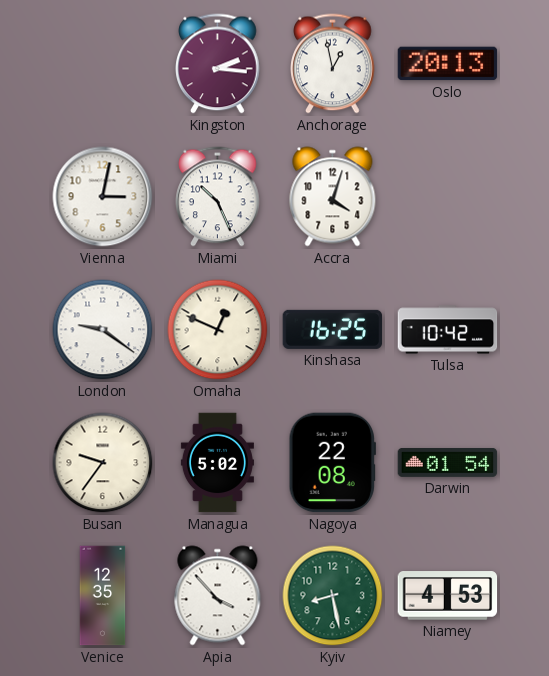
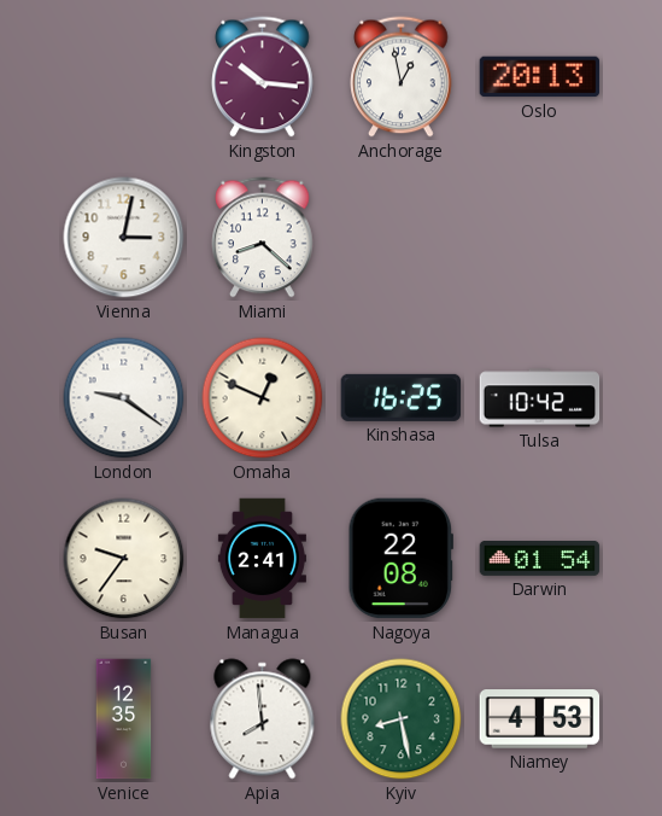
Kingston: 2:16 -> 10:16 (263, 77)
Miami: 10:26 -> 8:22 (263, 238)
Accra: 4:03 -> none (333, 197)
Managua: 5:02 -> 2:41 (262, 559)
Apia: 3:53 -> 7:59 (263, 719)
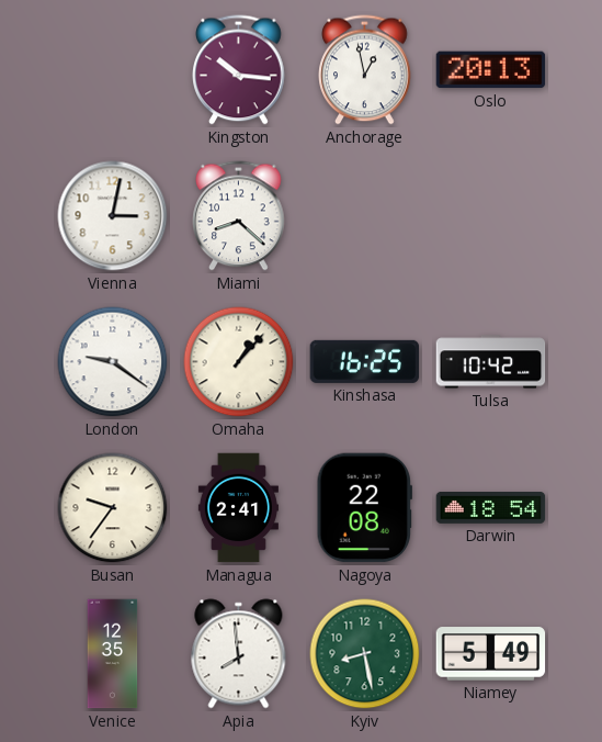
Omaha: 12:49 -> 1:07 (239, 362)
Darwin: 01:54 -> 18:54 (491, 508)
Niamey: 4:53 -> 5:49 (491, 654)
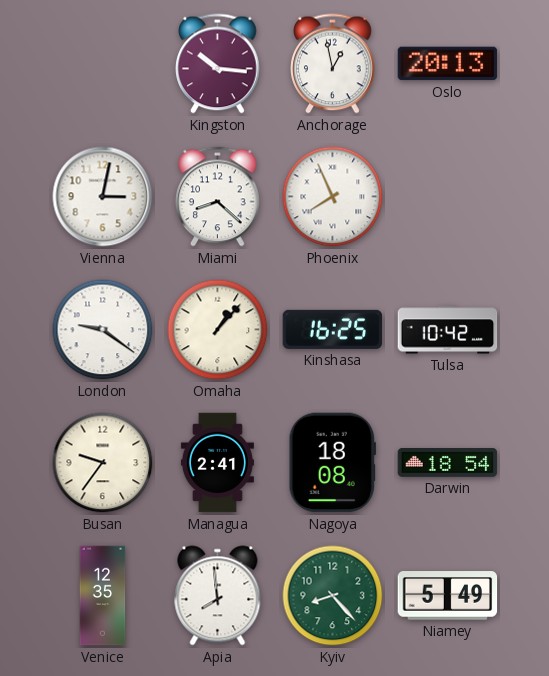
Phoenix: none -> 7:56 (333, 197)
Nagoya: 22:08 -> 18:08 (332, 463)
Kyiv: 8:28 -> 8:23 (333, 596)
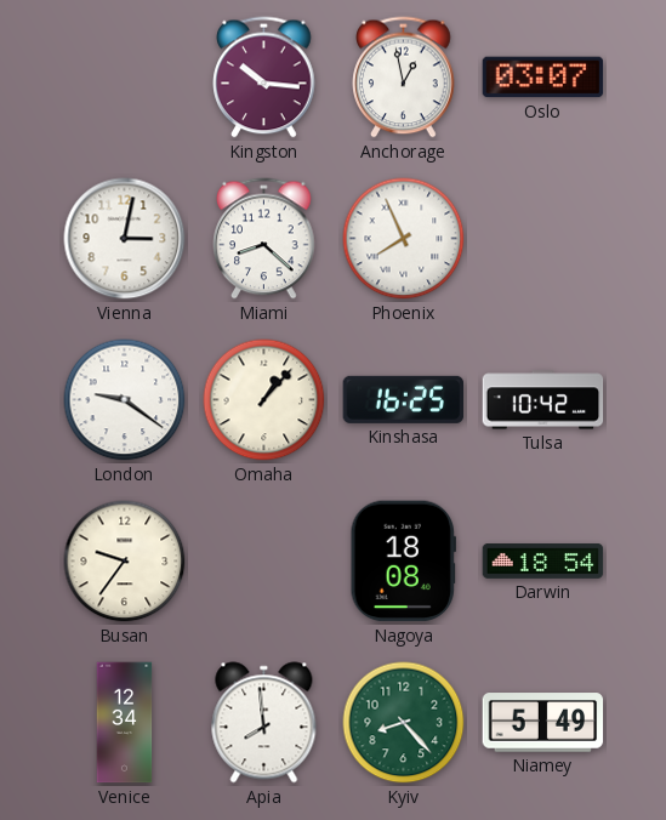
Oslo: 20:13 -> 03:07 (543, 78)
Managua: 2:41 -> none (217, 463)
Venice: 12:35 -> 12:34 (125, 723)
